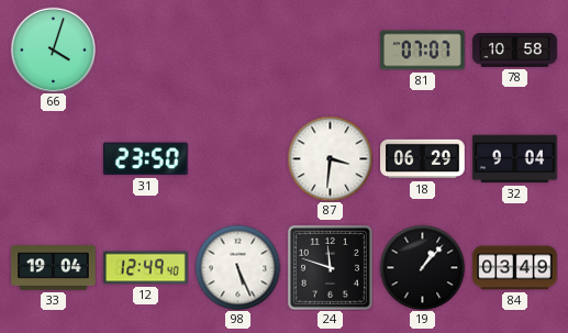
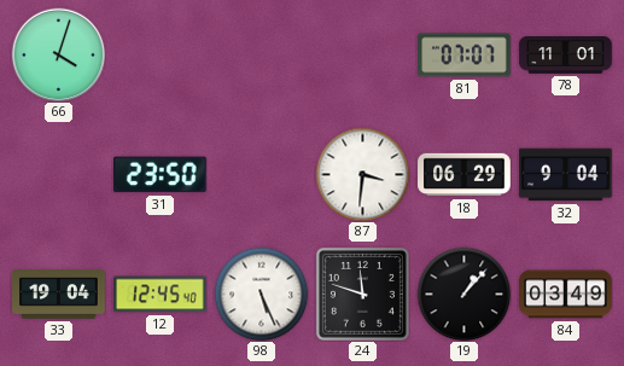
78: 10:58 -> 11:01 (566, 56)
12: 12:49 -> 12:45 (161, 295)
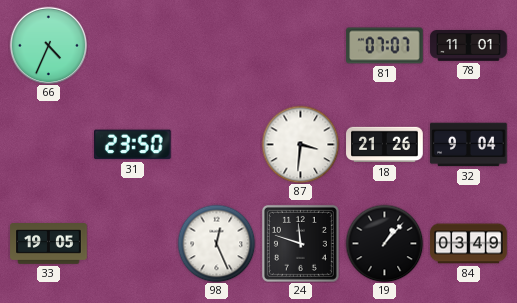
66: 4:03 -> 4:34 (48, 45)
18: 06:29 -> 21:26 (385, 145)
33: 19:04 -> 19:05 (49, 244)
12: 12:45 -> none (161, 295)
98: 5:26 -> 12:26 (216, 243)
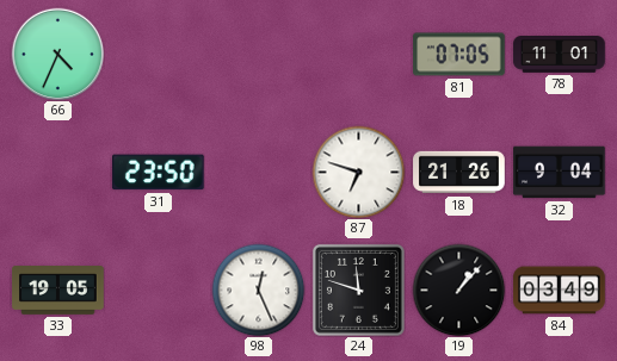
81: 07:07 -> 07:05 (459, 55)
87: 3:31 -> 6:48 (358, 172)
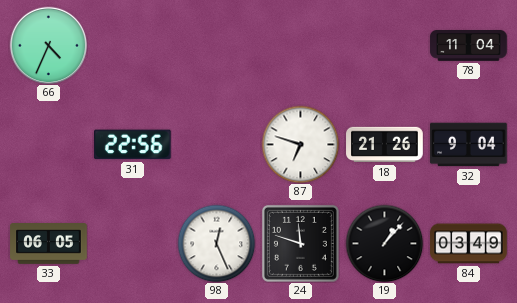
81: 07:05 -> none (459, 55)
78: 11:01 -> 11:04 (469, 46)
31: 23:50 -> 22:56 (132, 145)
33: 19:05 -> 06:05 (49, 244)
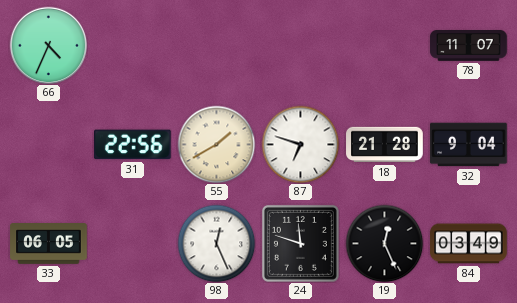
78: 11:04 -> 11:07 (469, 46)
55: none -> 1:40 (216, 144)
18: 21:26 -> 21:28 (385, 145)
19: 1:07 -> 12:26 (384, 243)
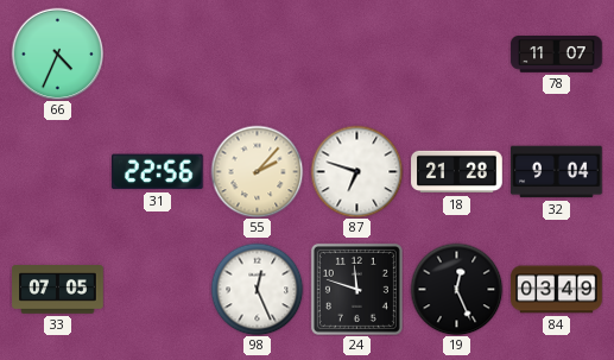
55: 1:40 -> 2:07 (257, 171)
33: 06:05 -> 07:05 (58, 290)
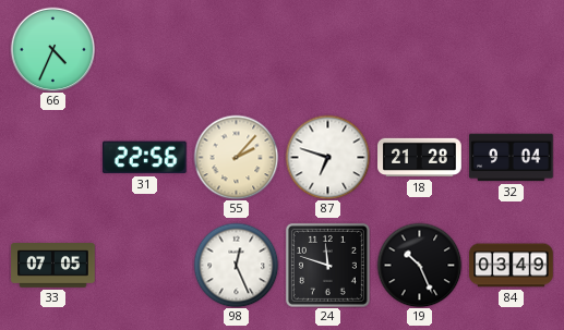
78: 11:07 -> none (557, 55)
19: 12:26 -> 10:26 (419, 265)
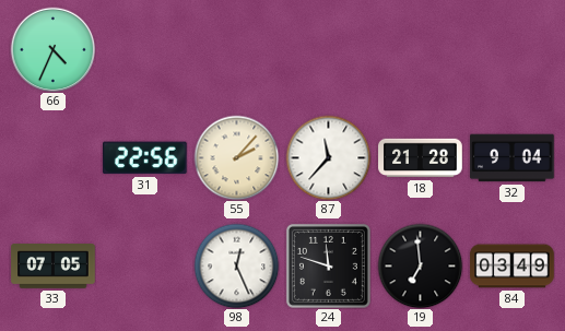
87: 6:48 -> 11:37 (328, 157)
19: 10:26 -> 6:59 (420, 265)
